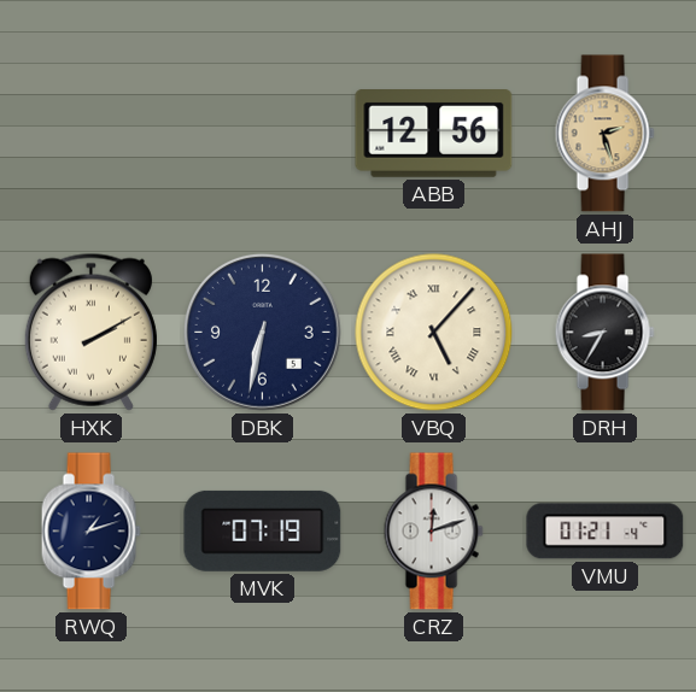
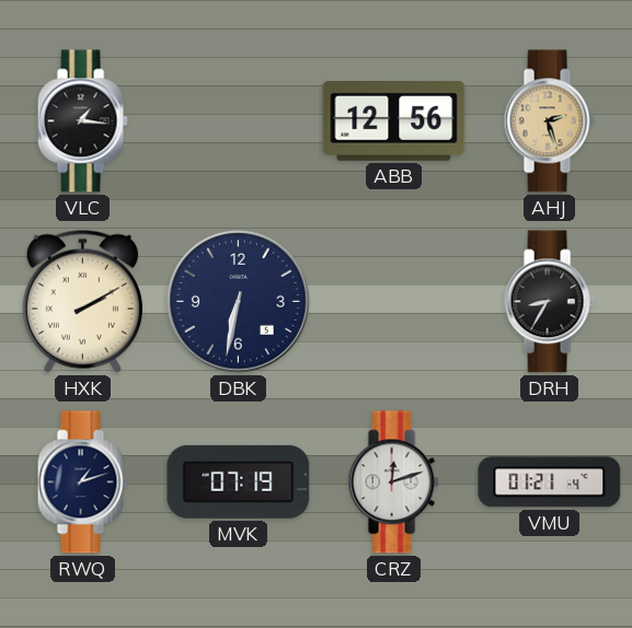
VLC: none -> 1:16 (82, 121)
VBQ: 5:07 -> none (434, 333)
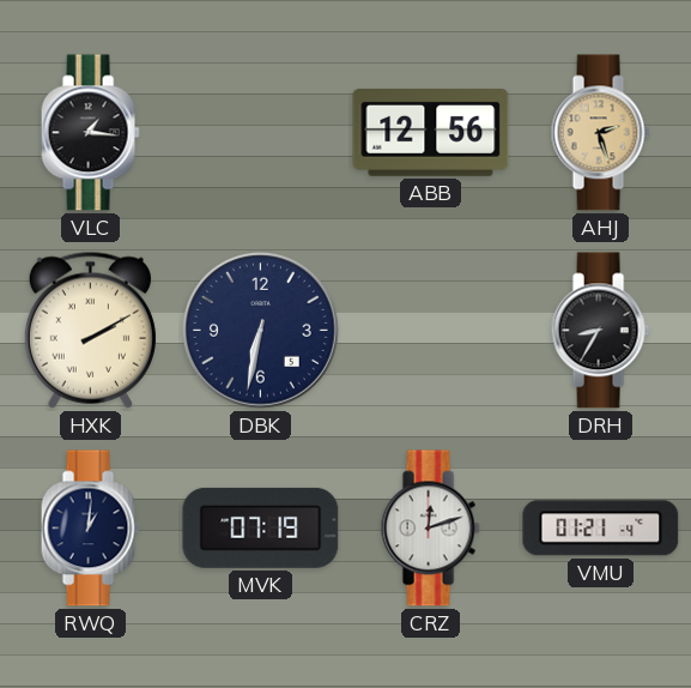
RWQ: 1:12 -> 1:01 (90, 529)
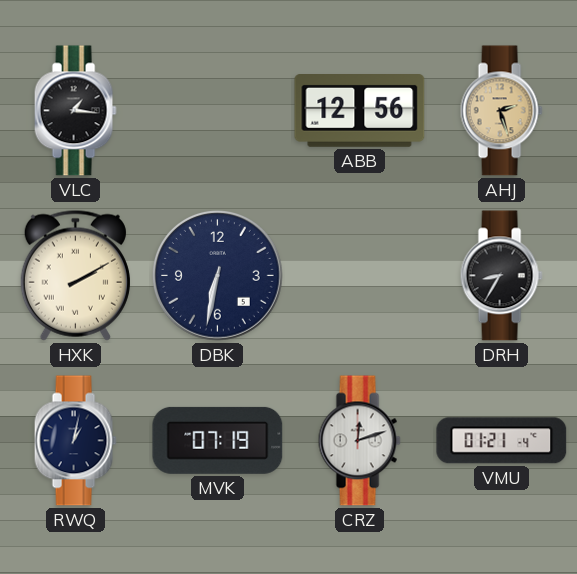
RWQ: 1:01 -> 1:02 (75, 441)
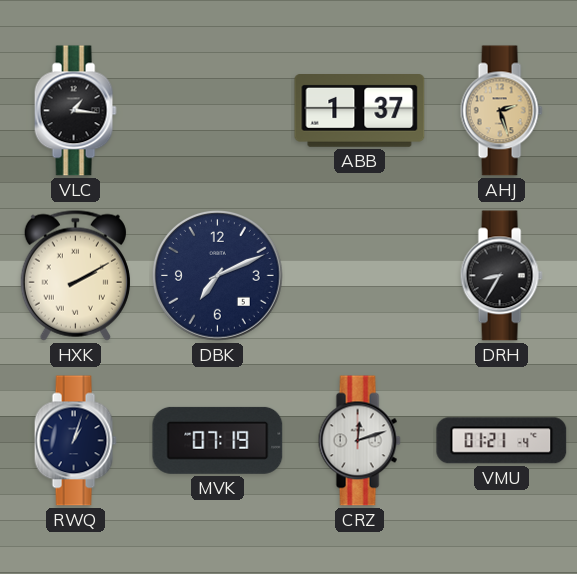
ABB: 12:56 -> 1:37 (360, 111)
DBK: 6:32 -> 7:11 (217, 275)
RWQ: 1:02 -> 1:03 (75, 441)
